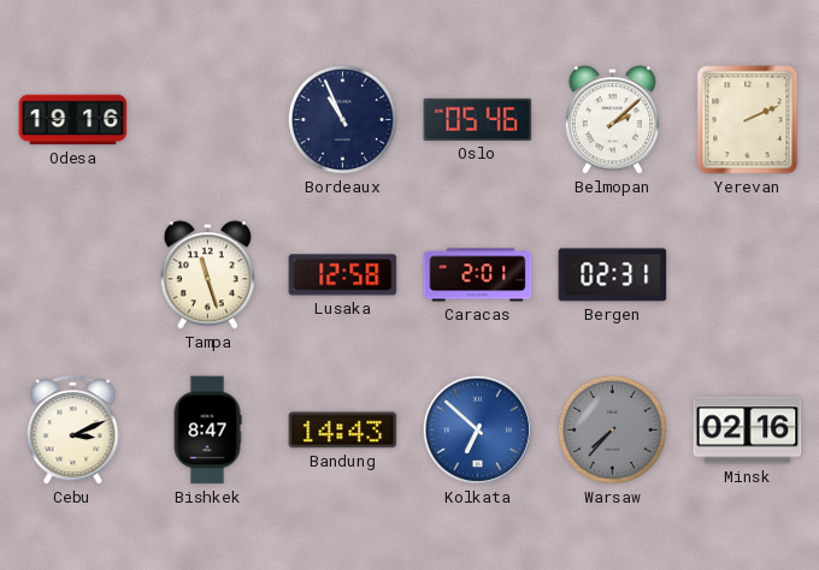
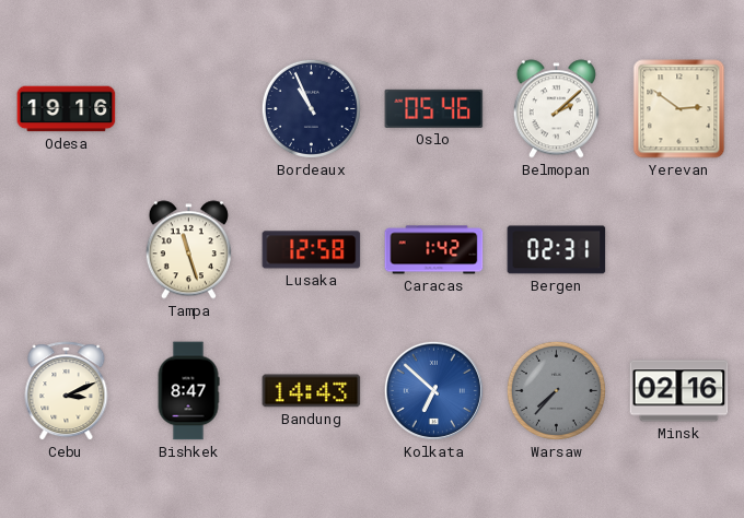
Yerevan: 2:11 -> 2:51 (679, 109)
Caracas: 2:01 -> 1:42 (434, 250)
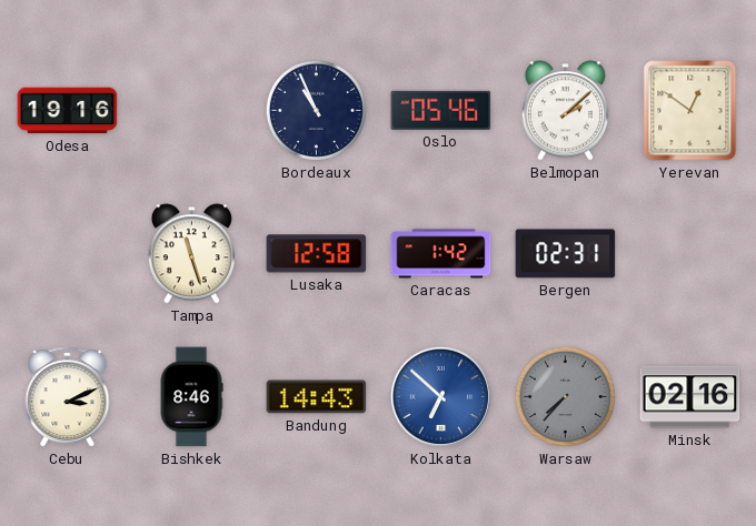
Yerevan: 2:51 -> 12:51 (690, 111)
Bishkek: 8:47 -> 8:46 (191, 397)
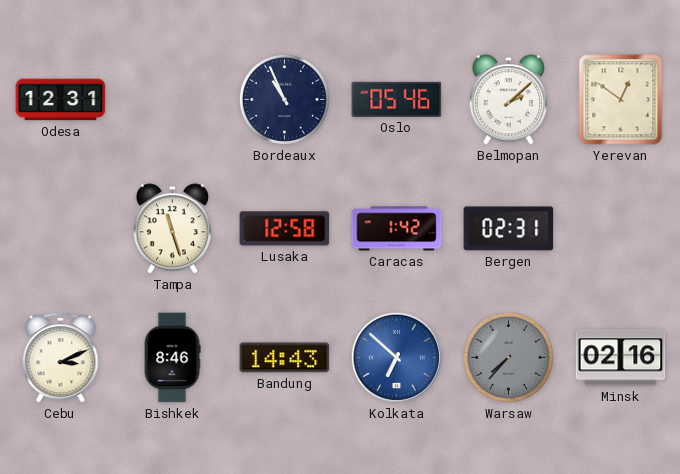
Odesa: 19:16 -> 12:31 (61, 100)
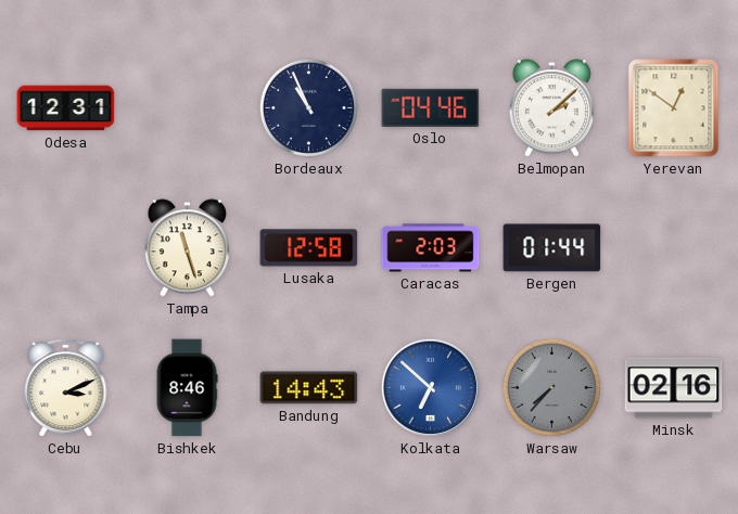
Oslo: 05:46 -> 04:46 (431, 107)
Caracas: 1:42 -> 2:03 (431, 248)
Bergen: 02:31 -> 01:44 (552, 248)
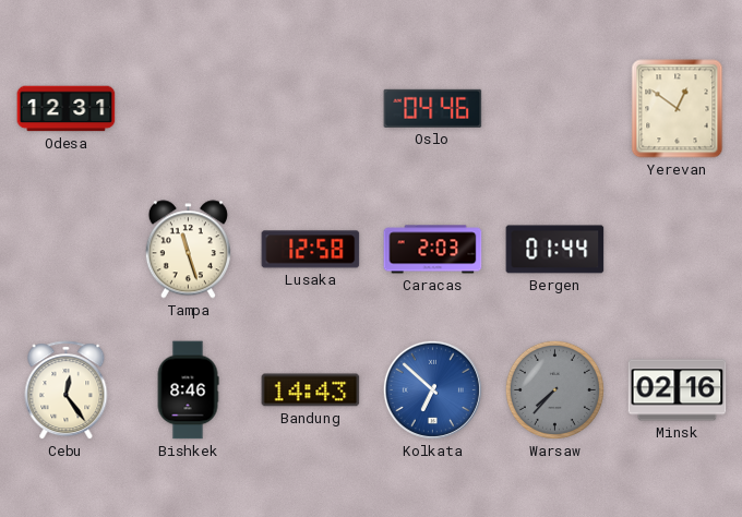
Bordeaux: 10:56 -> none (308, 107)
Belmopan: 2:08 -> none (551, 108)
Cebu: 3:11 -> 12:24 (67, 390)
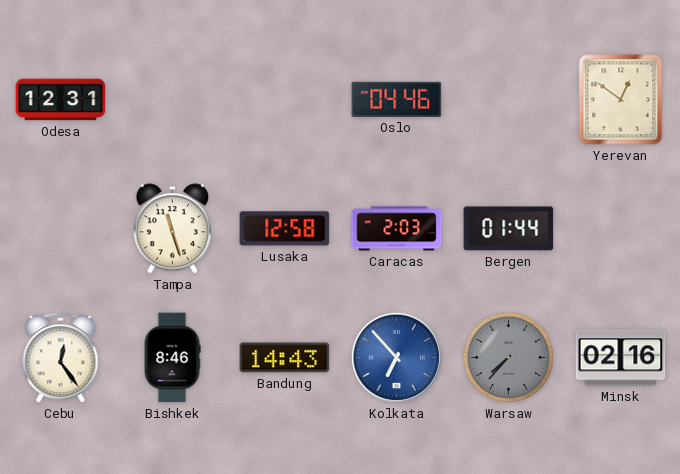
Kolkata: 6:52 -> 6:53 (396, 357)
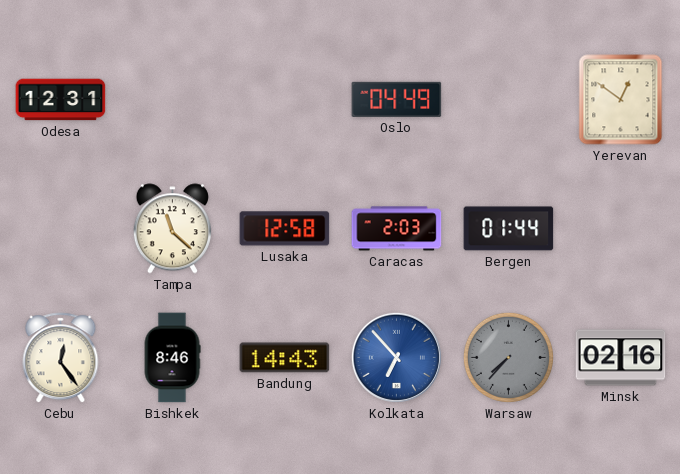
Oslo: 04:46 -> 04:49 (397, 99)
Tampa: 11:27 -> 11:22 (172, 229)
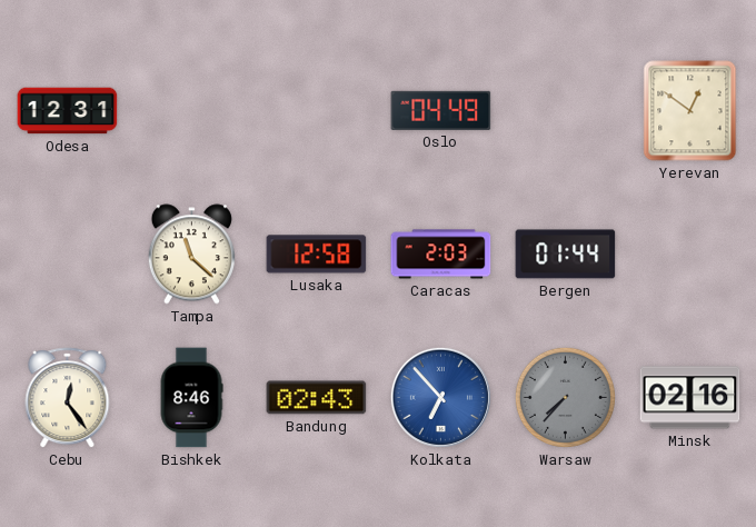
Bandung: 14:43 -> 02:43 (317, 398)
